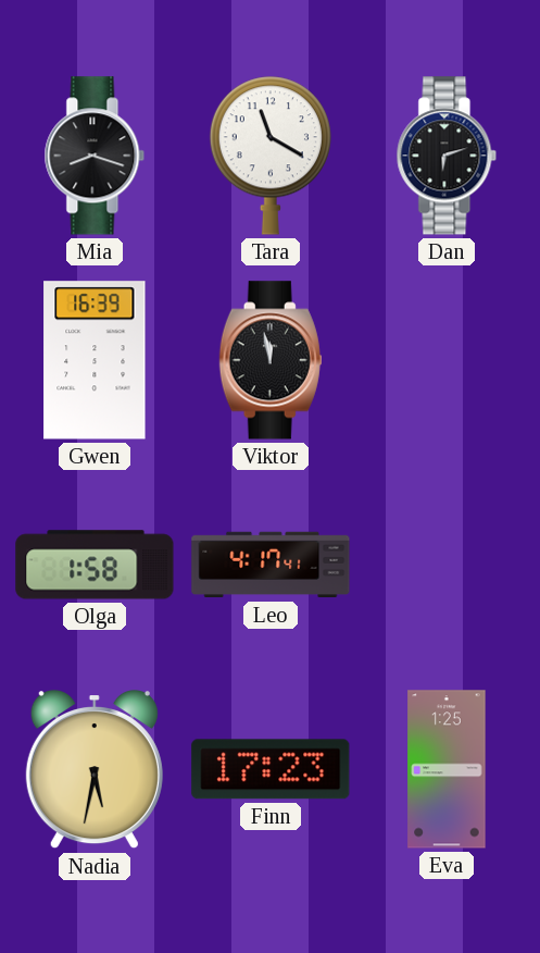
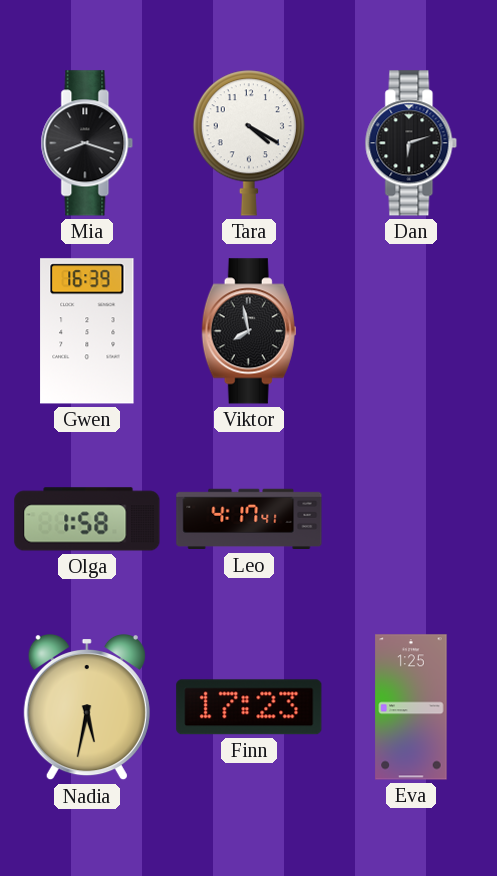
Tara: 11:20 -> 4:20 (249, 143)
Viktor: 11:58 -> 7:58 (249, 331)
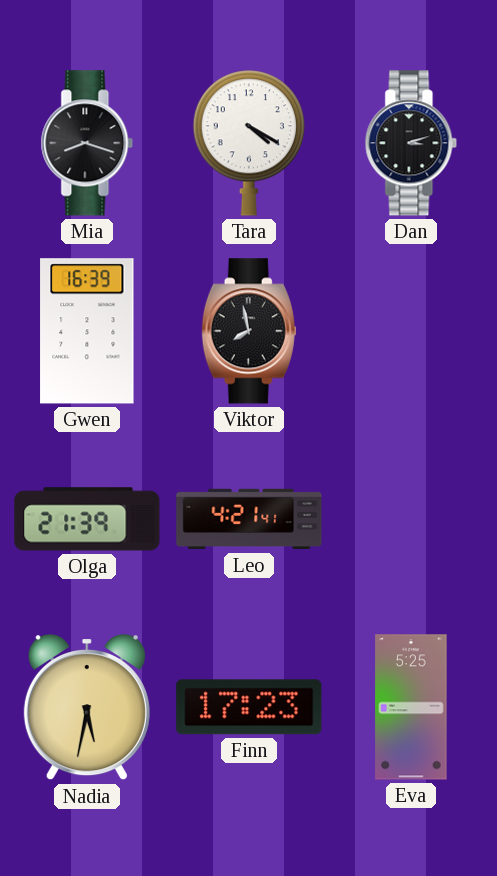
Dan: 6:12 -> 3:12 (411, 143)
Olga: 1:58 -> 21:39 (87, 519)
Leo: 4:17 -> 4:21 (249, 519)
Eva: 1:25 -> 5:25 (411, 707)
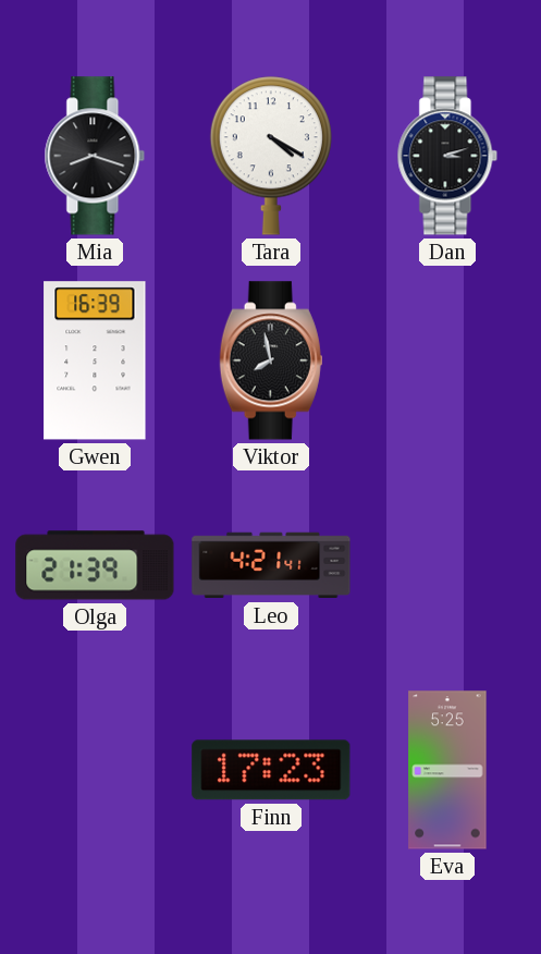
Nadia: 5:32 -> none (87, 707)
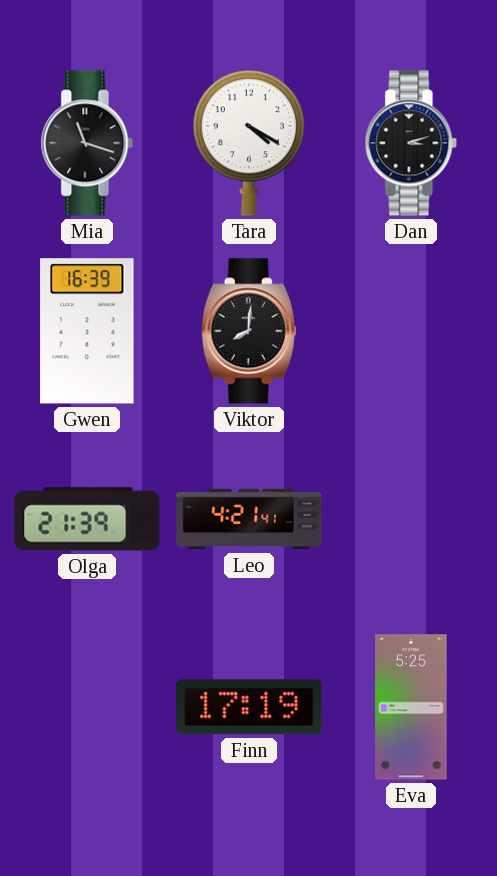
Mia: 8:18 -> 11:18 (87, 143)
Viktor: 7:58 -> 8:01 (249, 331)
Finn: 17:23 -> 17:19 (249, 707)
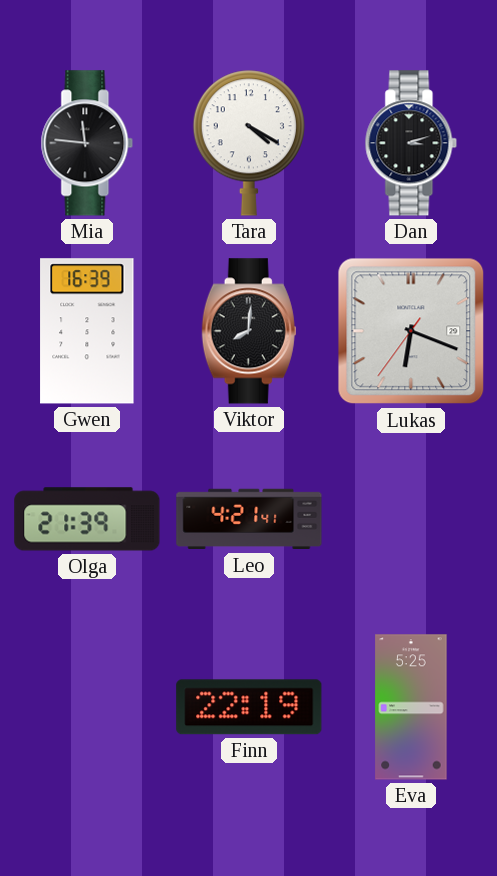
Mia: 11:18 -> 11:46 (87, 143)
Lukas: none -> 6:18 (411, 331)
Finn: 17:19 -> 22:19 (249, 707)
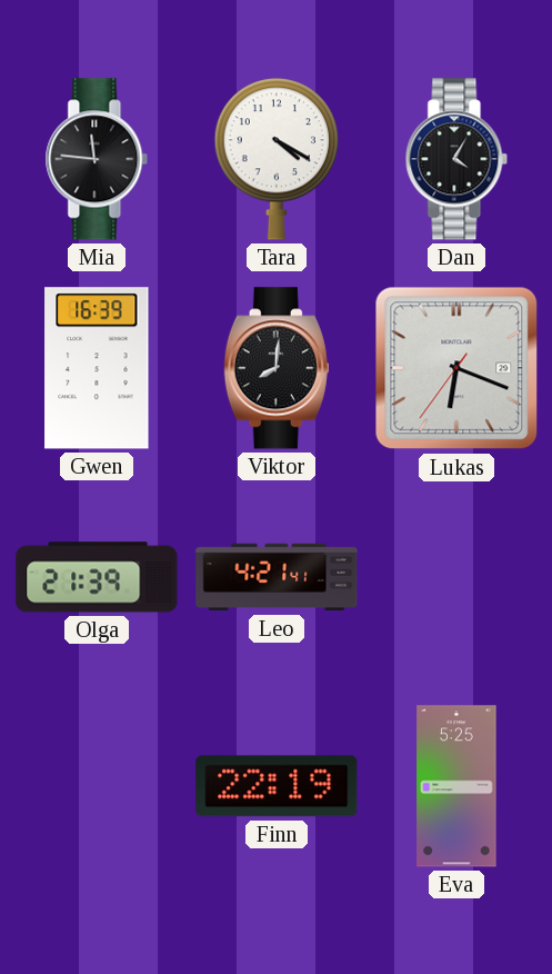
Dan: 3:12 -> 4:05 (456, 159)
